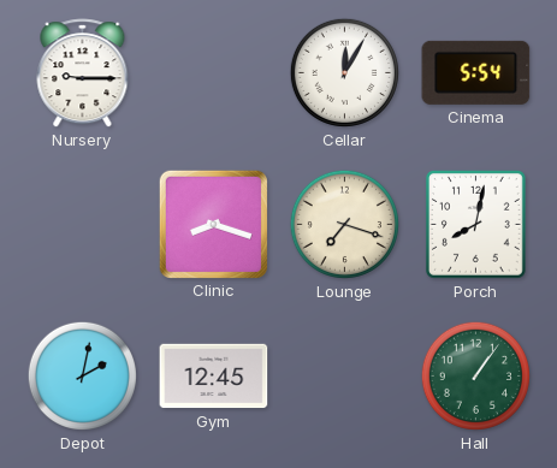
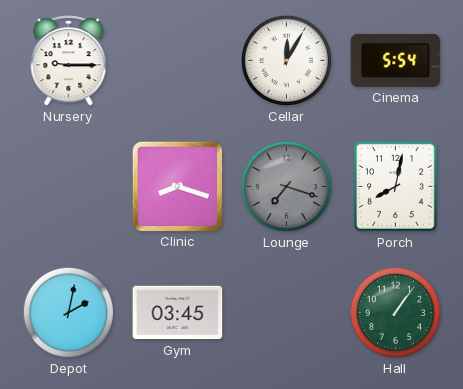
Lounge dial: cream -> grey (286, 186)
Gym: 12:45 -> 03:45 (178, 313)
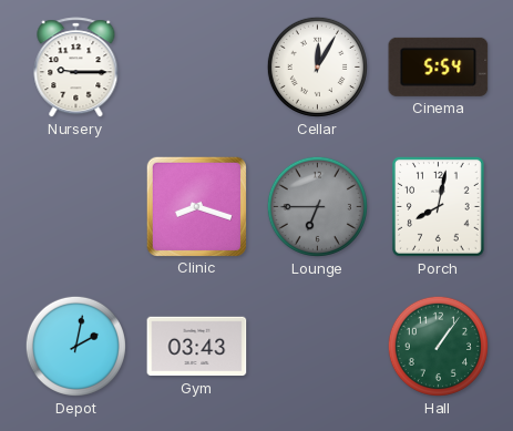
Lounge: 7:18 -> 6:45 (317, 206)
Gym: 03:45 -> 03:43 (197, 347)
